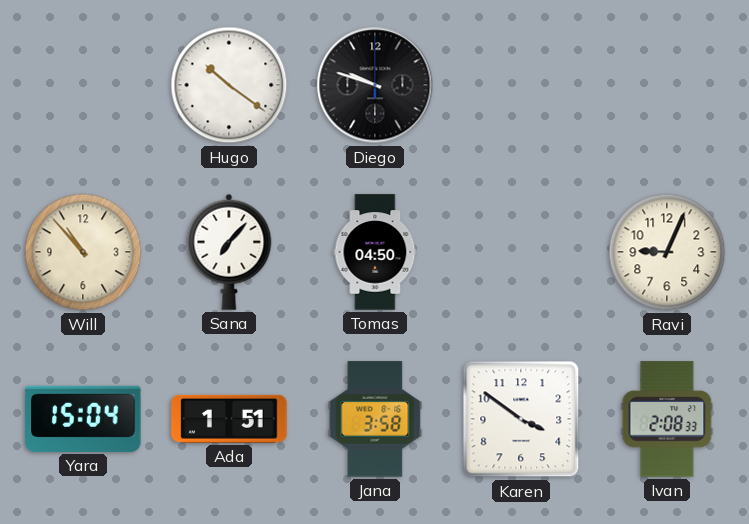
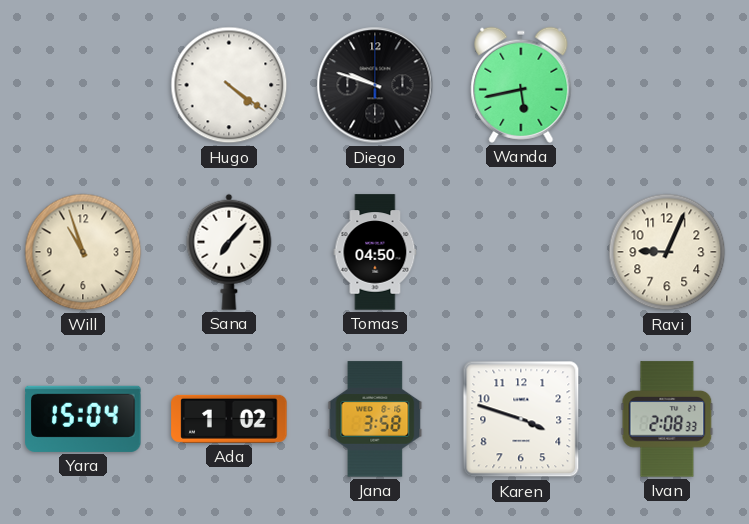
Hugo: 10:21 -> 4:21 (229, 85)
Wanda: none -> 5:43 (521, 85)
Will: 10:53 -> 10:57 (83, 252)
Ada: 1:51 -> 1:02 (229, 419)
Karen: 3:51 -> 3:48 (521, 419)
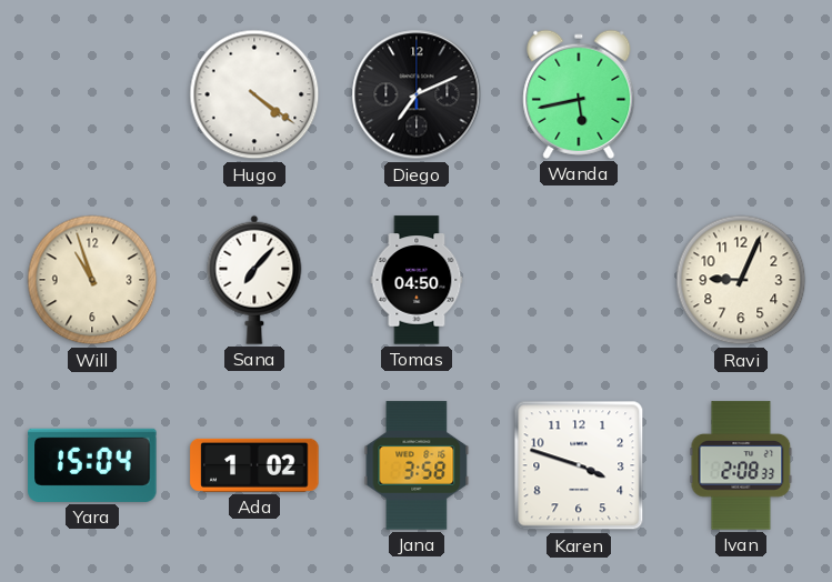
Diego: 9:48 -> 7:11 (417, 94)
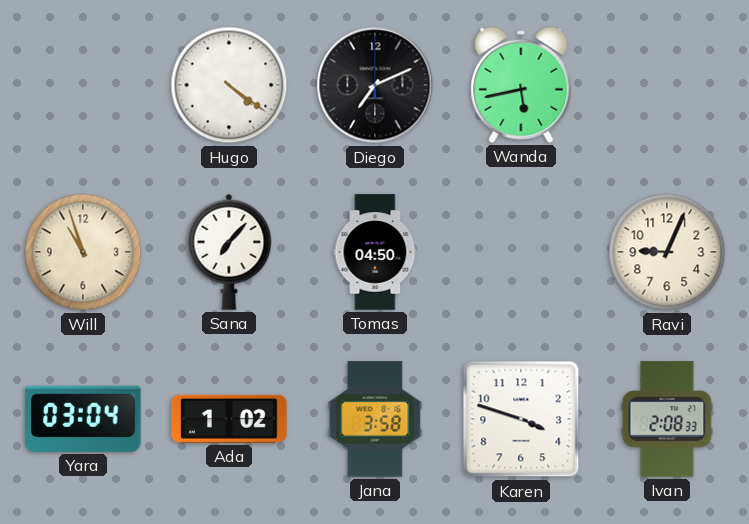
Yara: 15:04 -> 03:04 (83, 419)
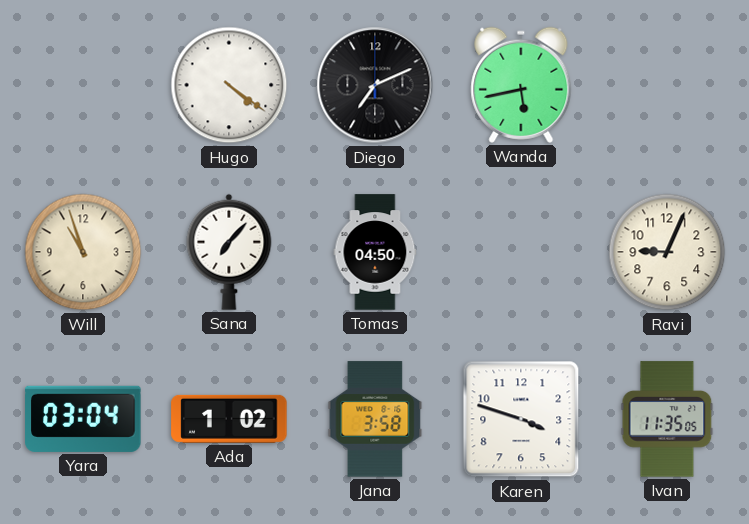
Ivan: 2:08 -> 11:35 (667, 419)
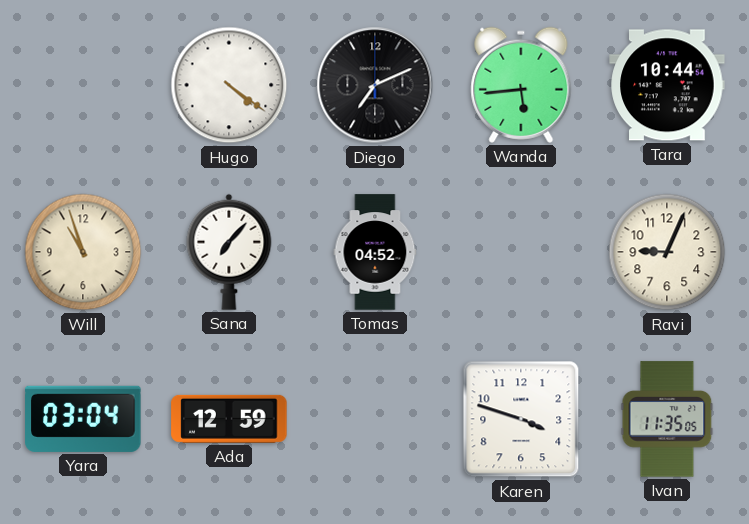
Wanda: 5:43 -> 5:44 (521, 85)
Tara: none -> 10:44 (667, 85)
Tomas: 04:50 -> 04:52 (375, 252)
Ada: 1:02 -> 12:59 (229, 419)
Jana: 3:58 -> none (375, 419)
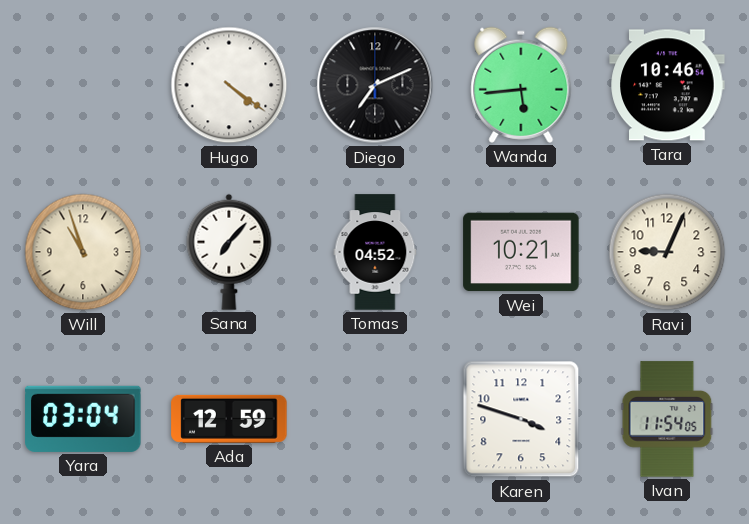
Tara: 10:44 -> 10:46 (667, 85)
Wei: none -> 10:21 (521, 252)
Ivan: 11:35 -> 11:54 (667, 419)
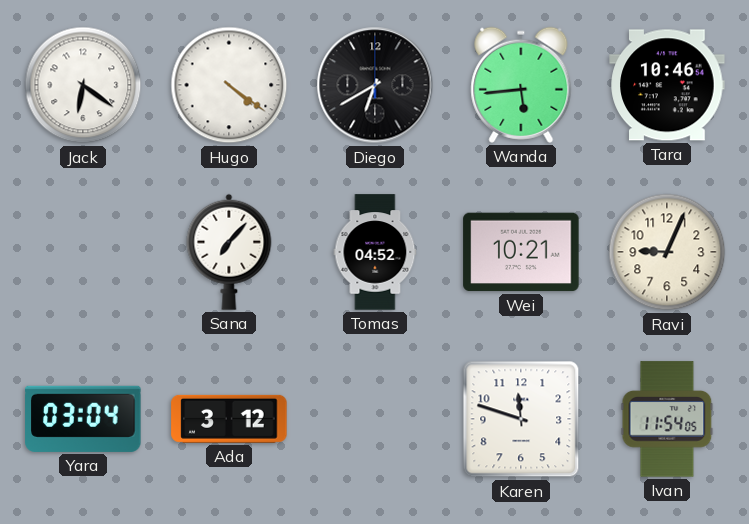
Jack: none -> 6:21 (83, 85)
Diego: 7:11 -> 6:40 (375, 85)
Will: 10:57 -> none (83, 252)
Ada: 12:59 -> 3:12 (229, 419)
Karen: 3:48 -> 11:48 (521, 419)
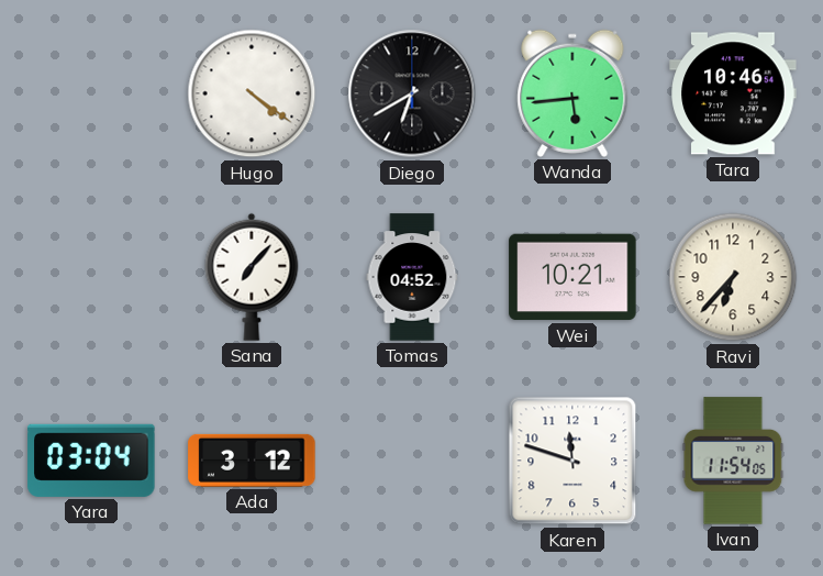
Jack: 6:21 -> none (83, 85)
Ravi: 9:04 -> 6:37 (733, 277)
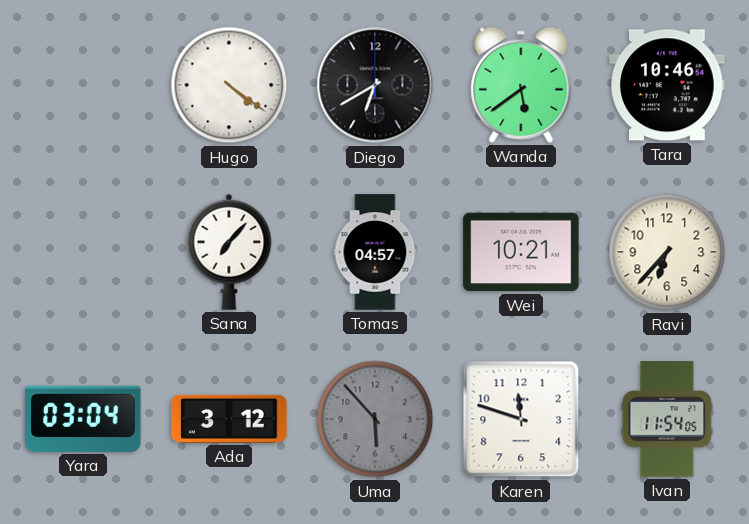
Wanda: 5:44 -> 5:39 (521, 85)
Tomas: 04:52 -> 04:57 (375, 252)
Uma: none -> 5:53 (375, 419)
